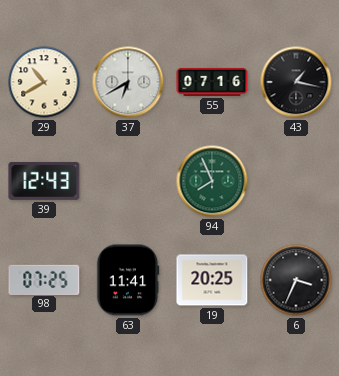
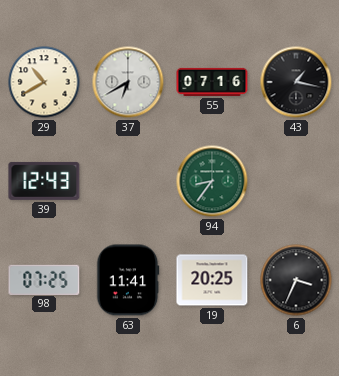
94: 7:56 -> 8:36 (212, 181)
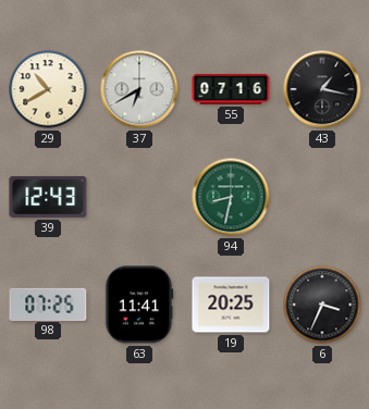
94: 8:36 -> 8:32 (231, 197)
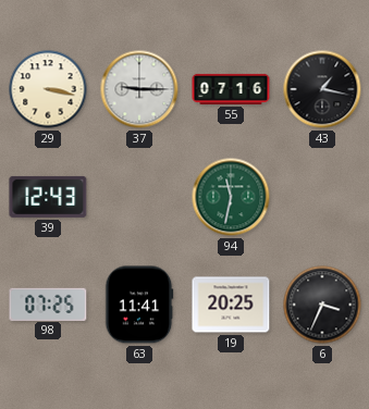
29: 10:40 -> 3:17 (48, 89)
37: 6:40 -> 9:15 (139, 89)
94: 8:32 -> 11:32 (231, 197)
